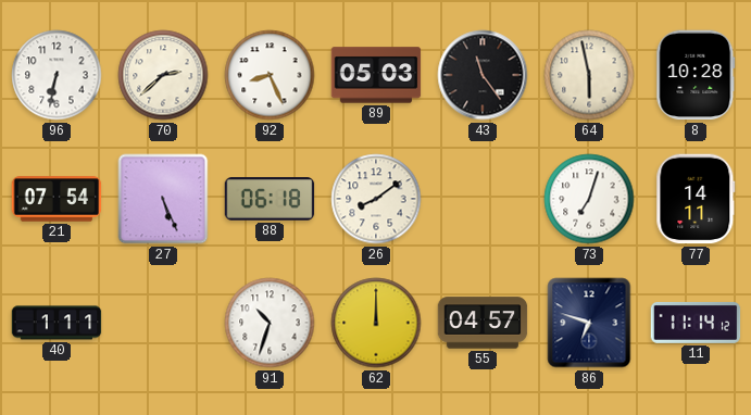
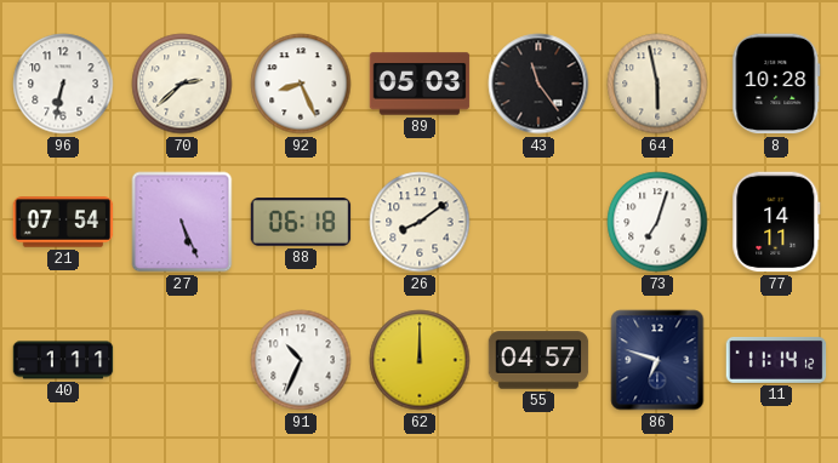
91: 10:33 -> 10:34 (301, 360)
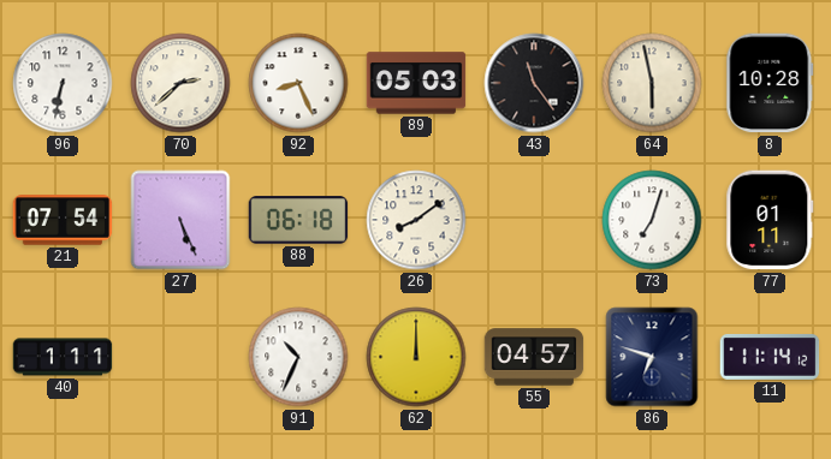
77: 14:11 -> 01:11 (770, 220)
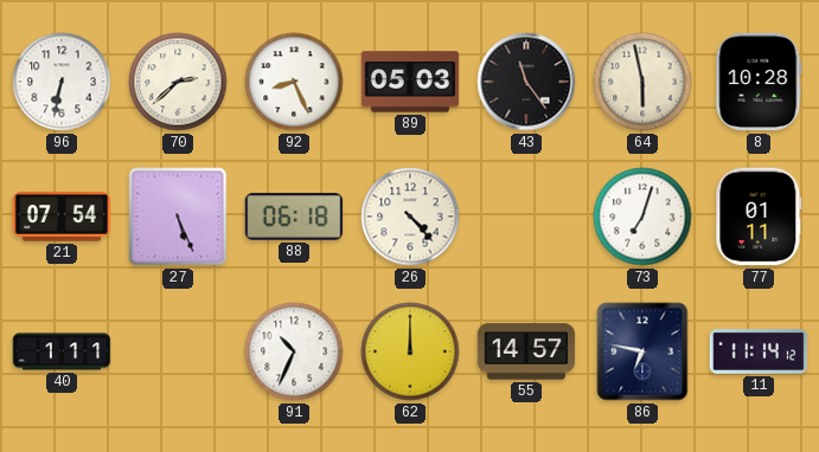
26: 8:09 -> 4:23 (410, 217)
55: 04:57 -> 14:57 (526, 351)
86: 6:48 -> 6:47 (642, 351)
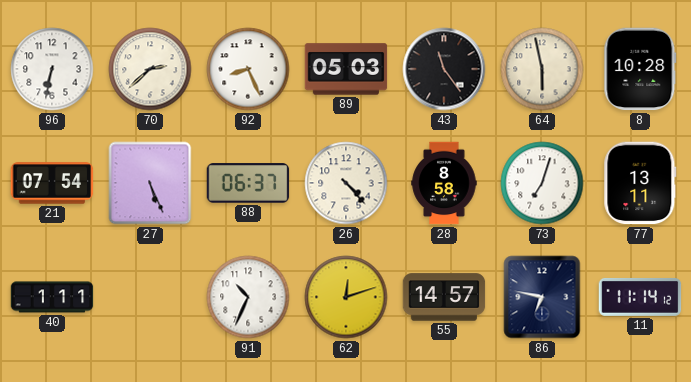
88: 06:18 -> 06:37 (248, 183)
28: none -> 8:58 (444, 183)
77: 01:11 -> 13:11 (640, 183)
62: 12:00 -> 12:12 (346, 297)
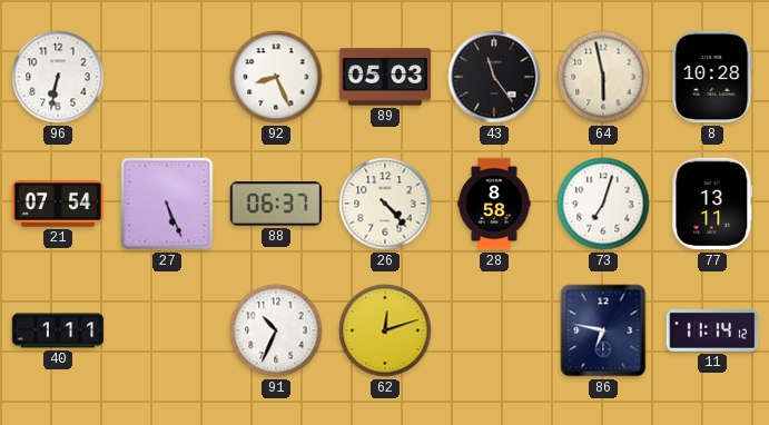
70: 2:38 -> none (150, 69)
55: 14:57 -> none (444, 297)
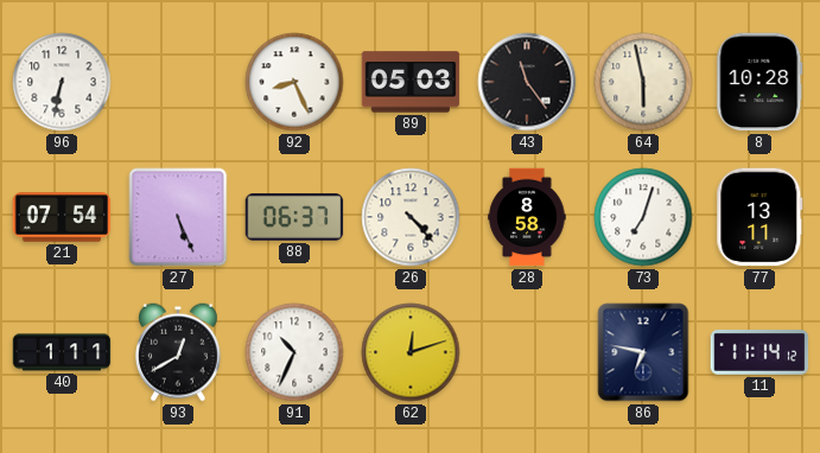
93: none -> 12:40 (178, 352)
